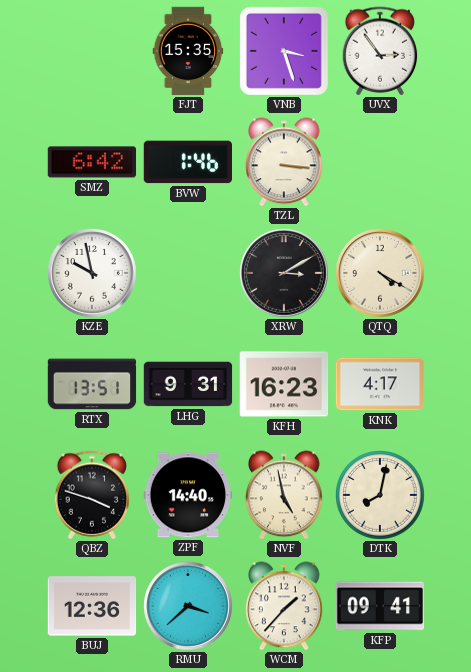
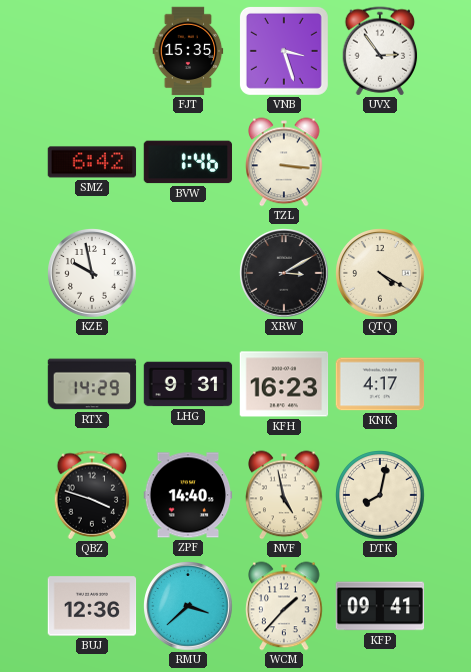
RTX: 13:51 -> 14:29 (92, 384)
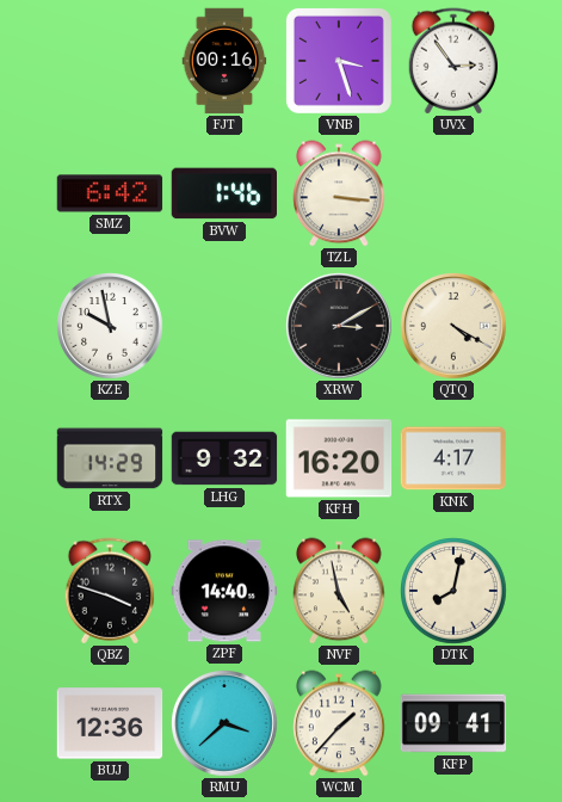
FJT: 15:35 -> 00:16 (224, 61)
LHG: 9:31 -> 9:32 (224, 458)
KFH: 16:23 -> 16:20 (339, 458)
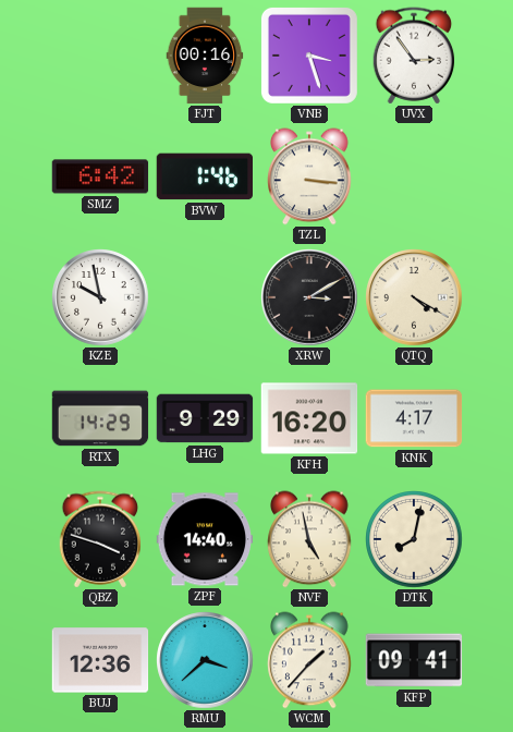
LHG: 9:32 -> 9:29 (205, 418)
